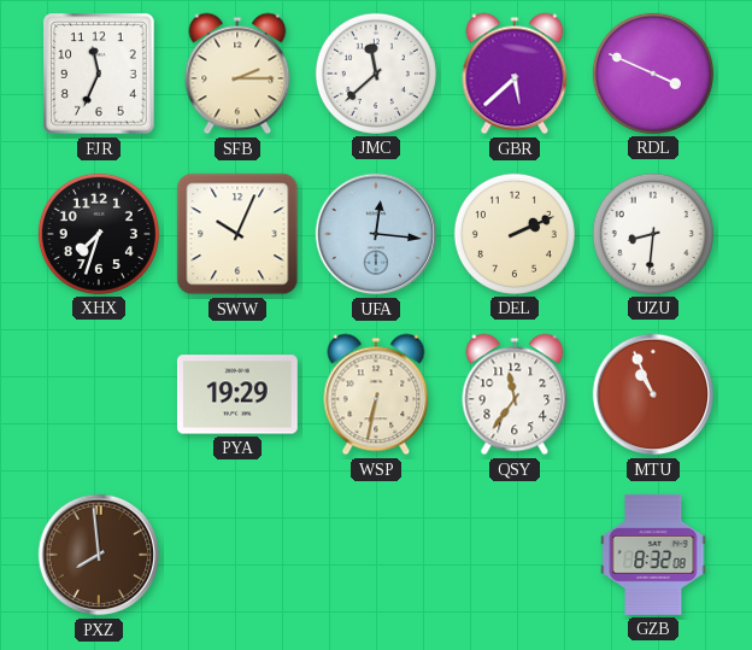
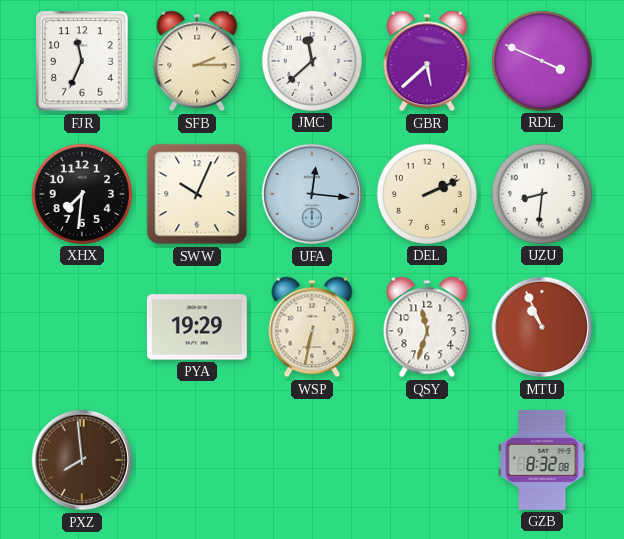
XHX: 7:33 -> 7:31 (82, 194)
QSY: 11:36 -> 11:33 (427, 327)
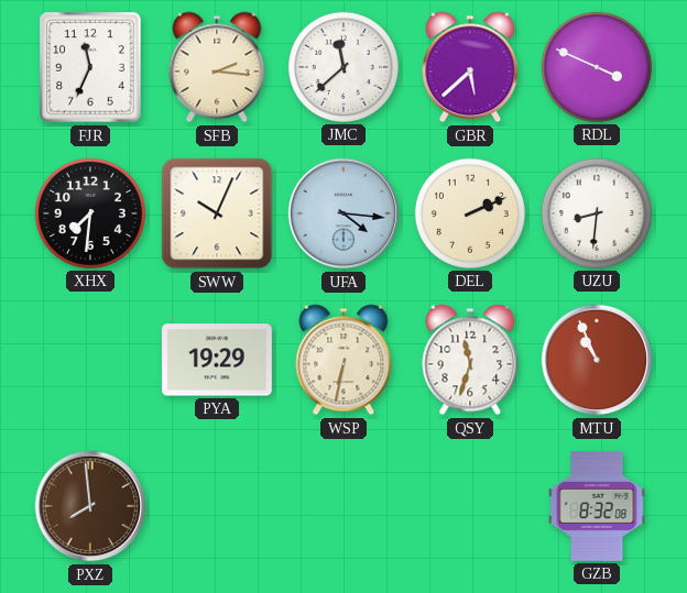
SFB: 2:15 -> 2:16 (217, 67)
UFA: 12:16 -> 4:16 (343, 213)
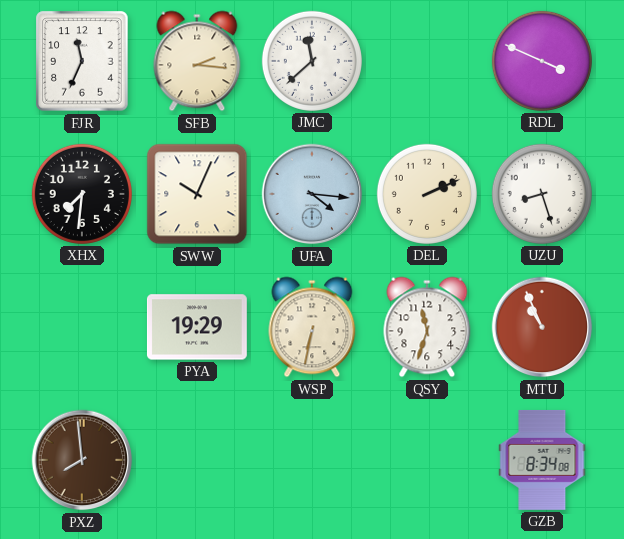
GBR: 5:38 -> none (470, 67)
UZU: 8:31 -> 8:27 (542, 194)
GZB: 8:32 -> 8:34 (542, 460)
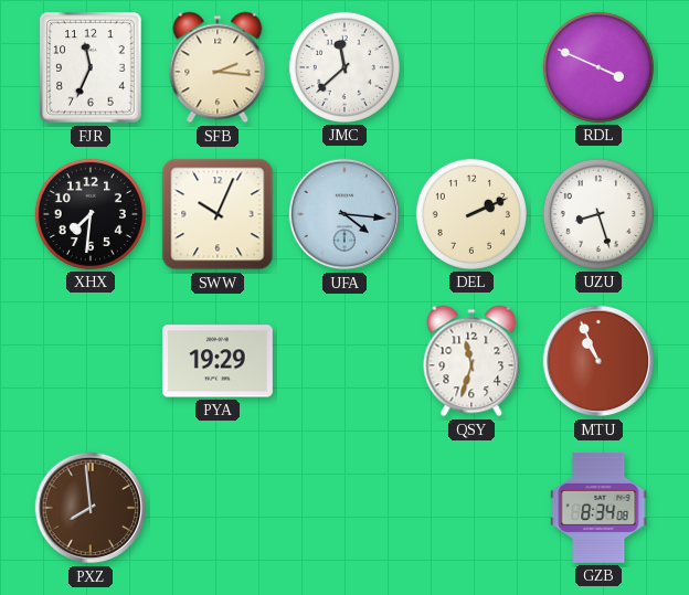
WSP: 6:32 -> none (312, 327)
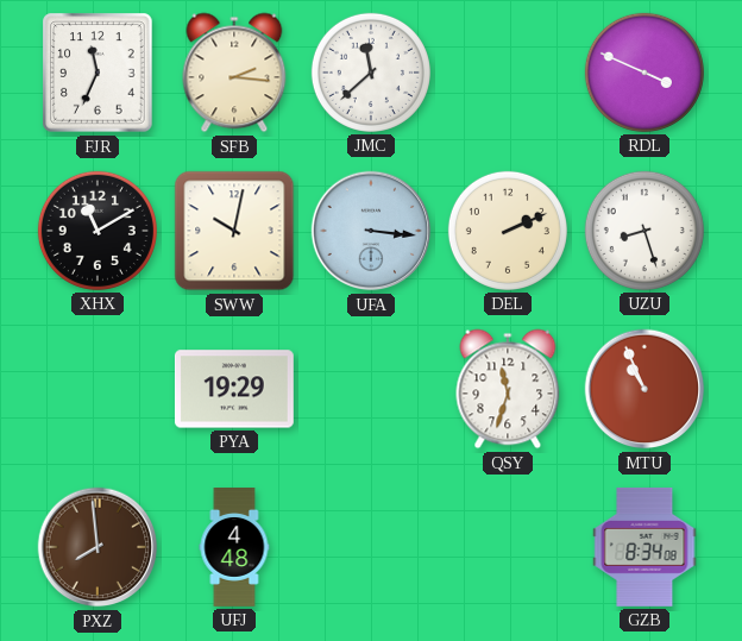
XHX: 7:31 -> 11:10 (98, 231)
SWW: 10:04 -> 10:02 (234, 231)
UFA: 4:16 -> 3:16 (371, 231)
UFJ: none -> 4:48 (234, 548)
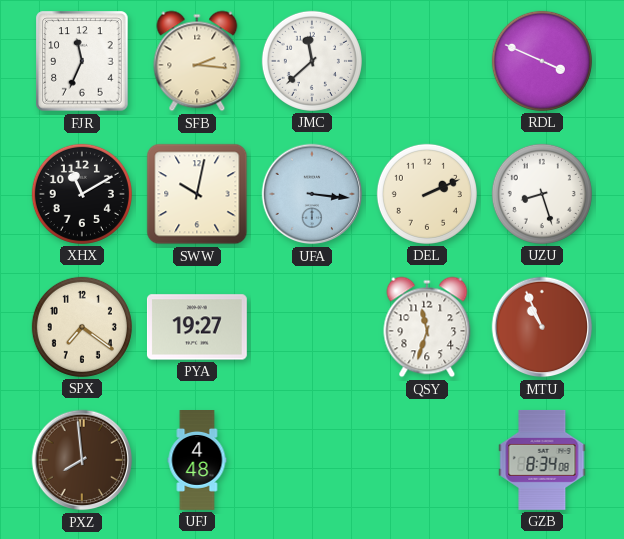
SPX: none -> 7:21 (82, 327)
PYA: 19:29 -> 19:27 (197, 327)
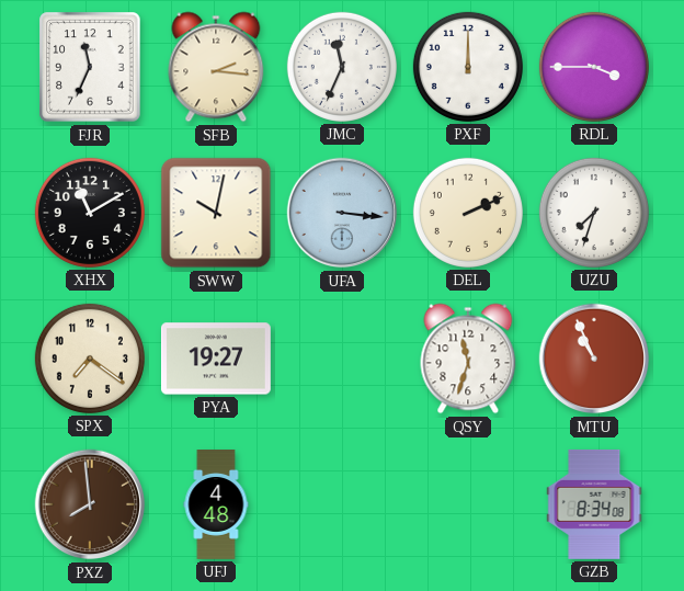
JMC: 11:38 -> 11:34 (342, 67)
PXF: none -> 12:00 (468, 67)
RDL: 3:49 -> 3:45 (594, 67)
UZU: 8:27 -> 7:33 (594, 213)
